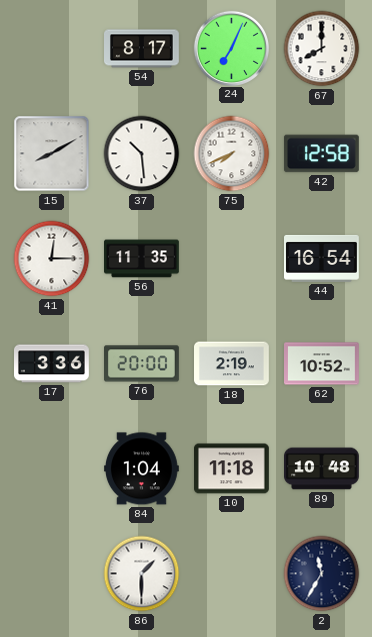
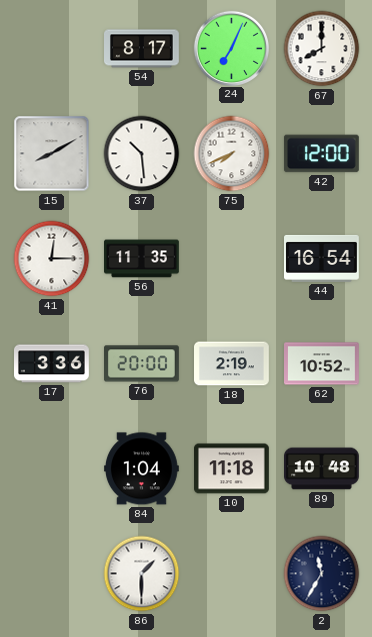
42: 12:58 -> 12:00 (321, 154)
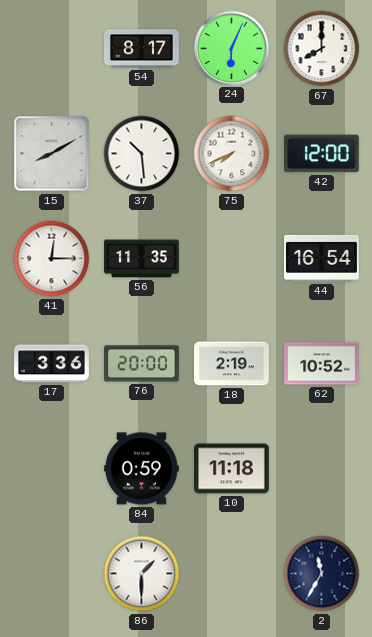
24: 7:04 -> 6:04 (231, 48)
84: 1:04 -> 0:59 (142, 469)
89: 10:48 -> none (322, 469)
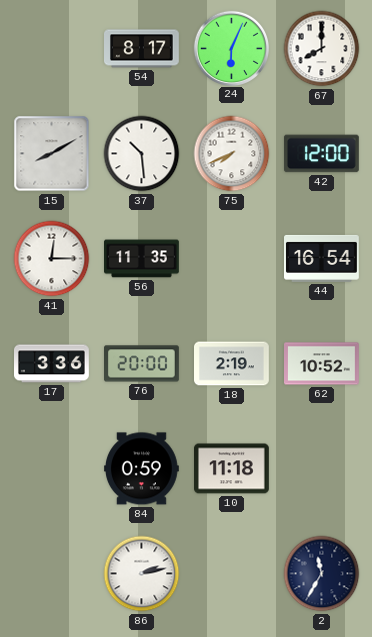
86: 1:30 -> 2:13 (142, 574)
